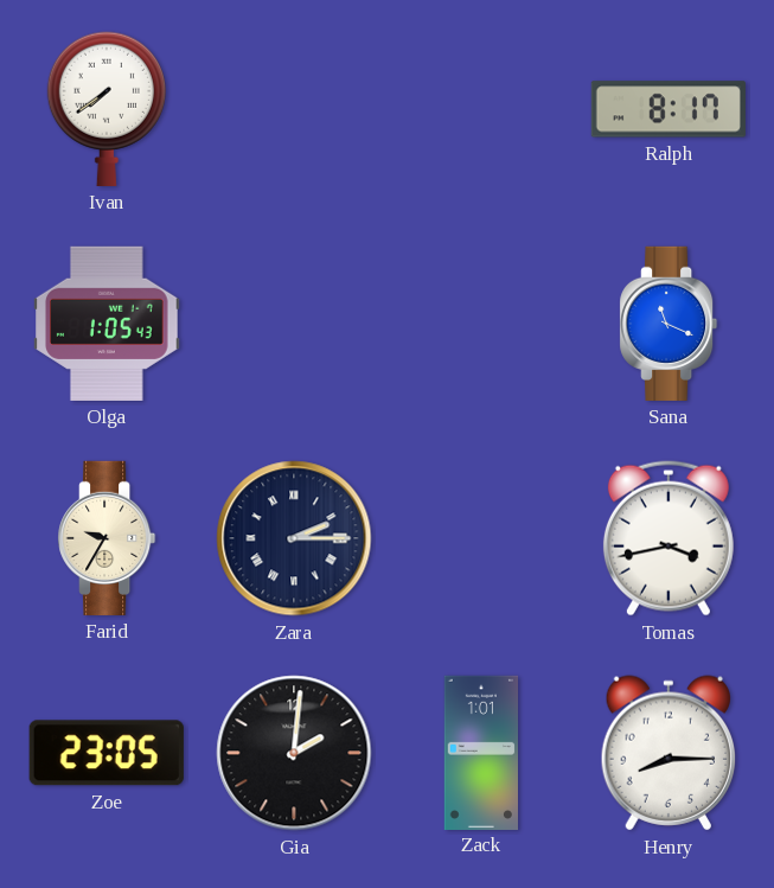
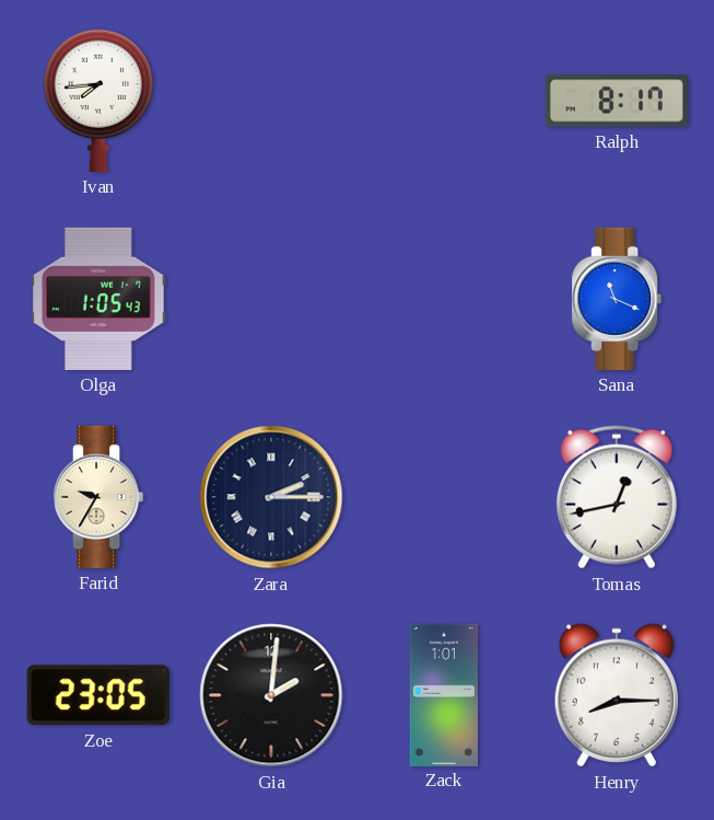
Ivan: 7:39 -> 7:44 (98, 101)
Tomas: 3:43 -> 12:43 (617, 497)
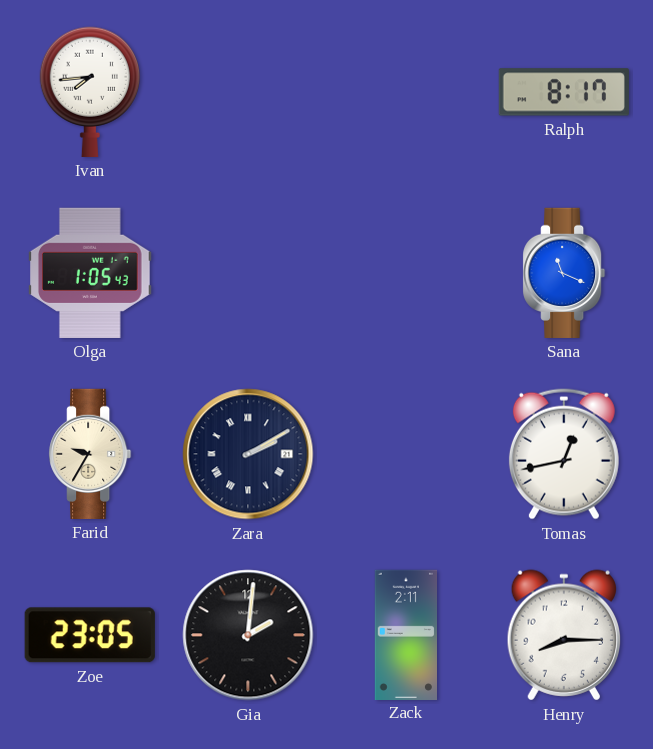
Zara: 2:15 -> 2:10 (248, 454)
Zack: 1:01 -> 2:11 (405, 634)
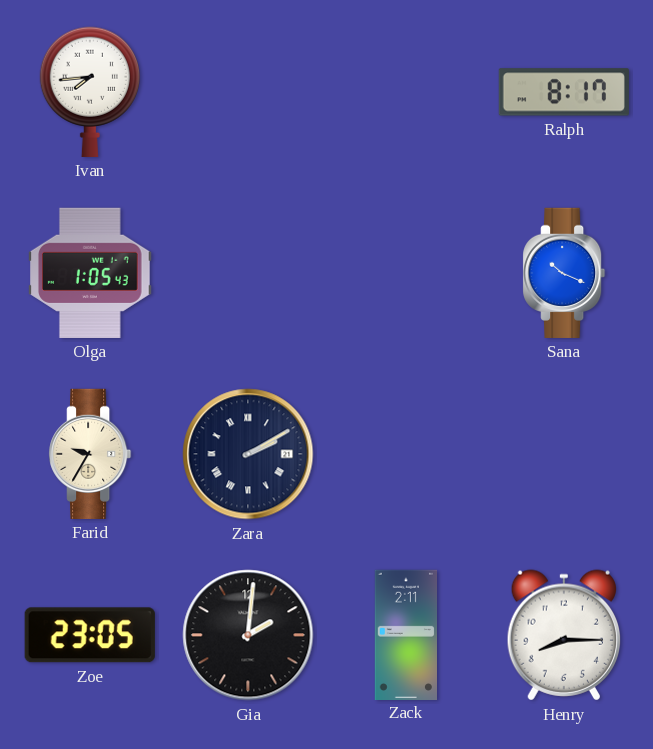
Sana: 11:19 -> 10:19 (564, 273)
Tomas: 12:43 -> none (564, 454)
